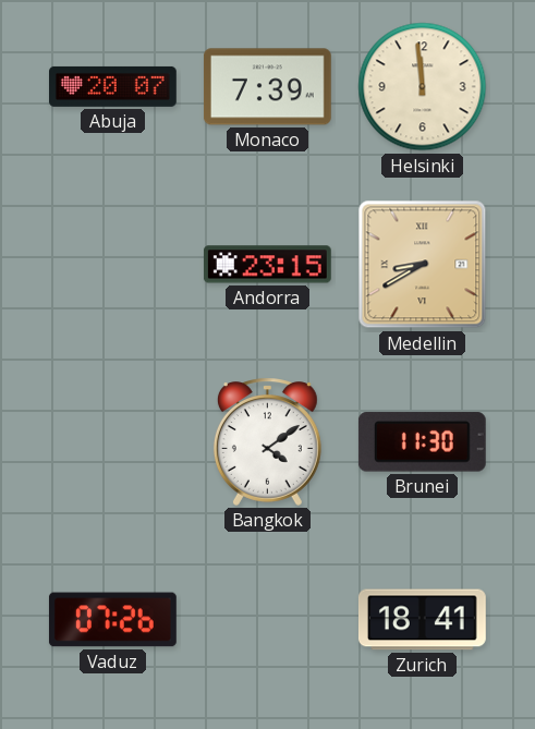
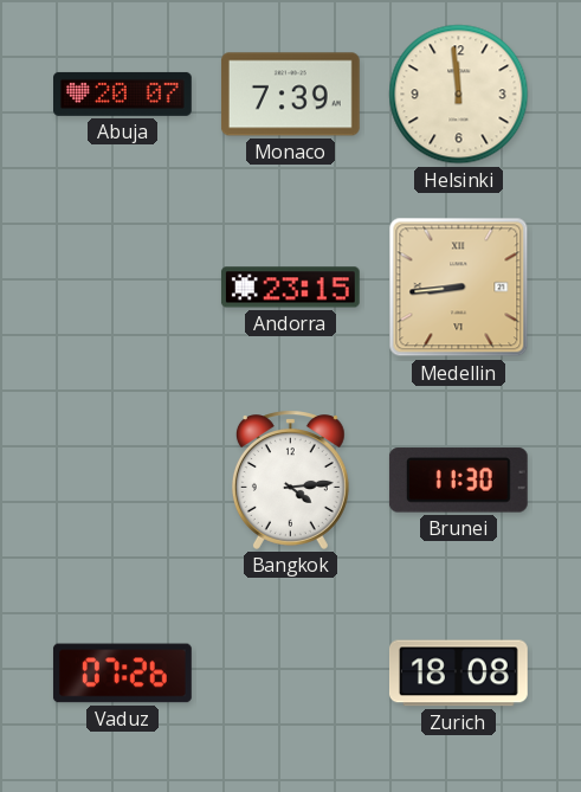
Medellin: 8:40 -> 8:44 (459, 288)
Bangkok: 4:09 -> 4:14 (290, 479)
Zurich: 18:41 -> 18:08 (459, 674)
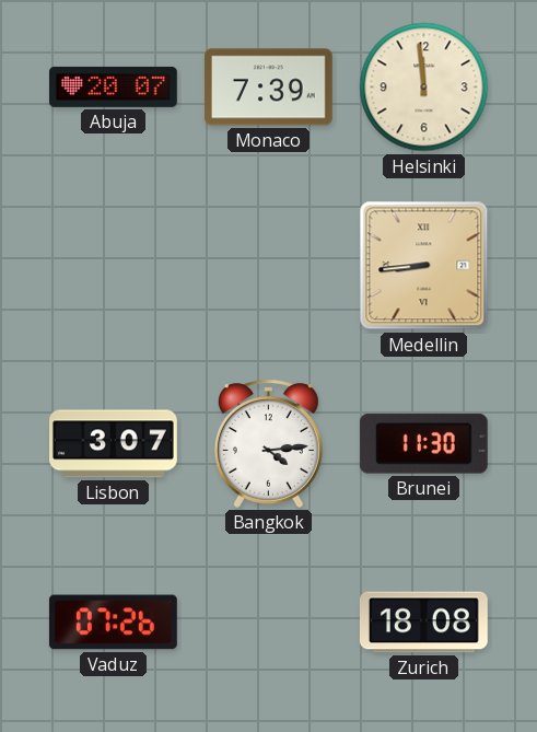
Andorra: 23:15 -> none (290, 288)
Lisbon: none -> 3:07 (114, 444)
